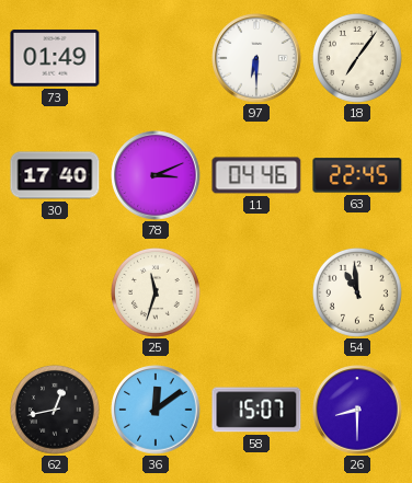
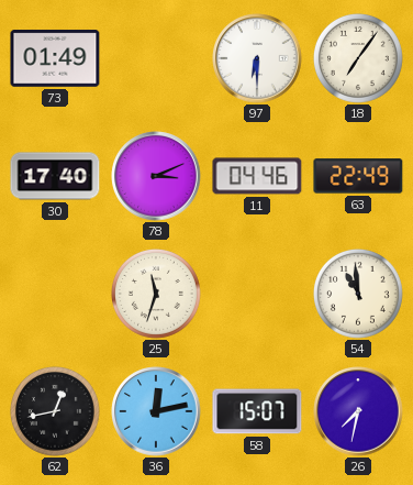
63: 22:45 -> 22:49 (358, 176)
36: 12:09 -> 12:13 (156, 411)
26: 8:30 -> 7:32 (358, 411)
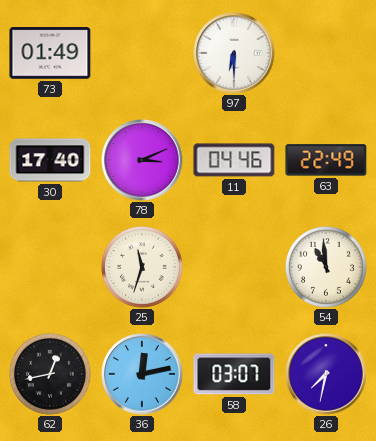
18: 7:06 -> none (358, 58)
58: 15:07 -> 03:07 (234, 374)
